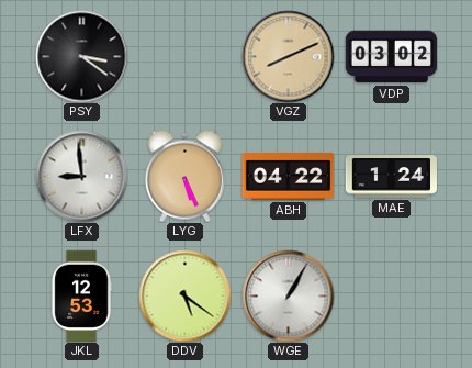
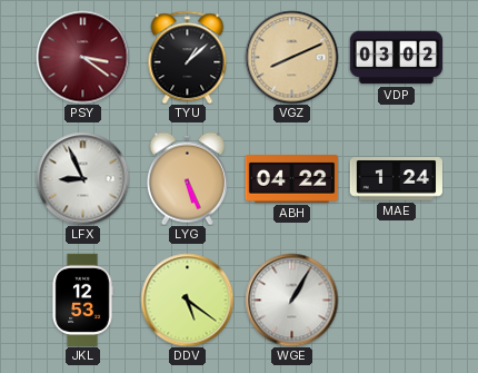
PSY dial: black -> burgundy (82, 57)
TYU: none -> 1:08 (188, 57)
LFX: 8:59 -> 8:56 (82, 178)
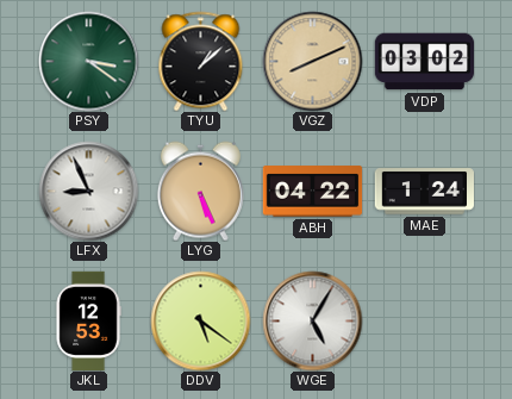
PSY dial: burgundy -> green (88, 61)
WGE: 1:05 -> 5:05 (312, 320)
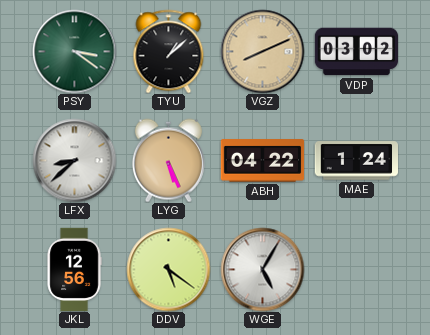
LFX: 8:56 -> 8:38 (74, 160)
JKL: 12:53 -> 12:56 (74, 269)
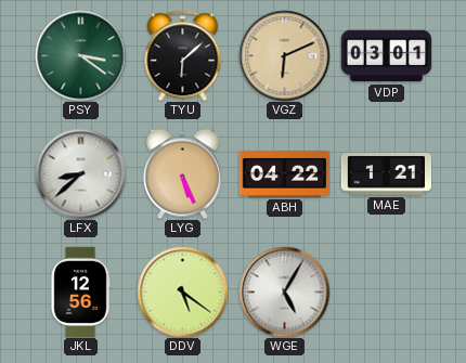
TYU: 1:08 -> 6:08 (183, 55)
VGZ: 8:11 -> 6:11 (284, 55)
VDP: 03:02 -> 03:01 (386, 56)
MAE: 1:24 -> 1:21 (386, 174)
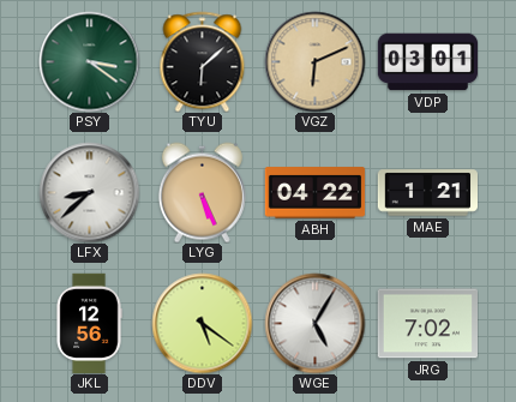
JRG: none -> 7:02 (427, 324)
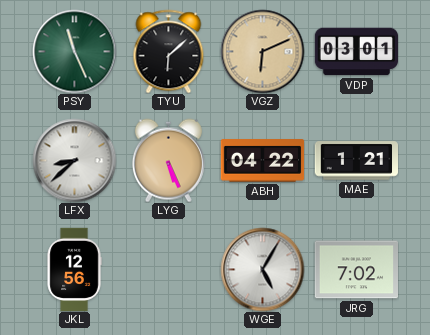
PSY: 3:21 -> 11:26 (74, 51)
DDV: 5:21 -> none (202, 323)
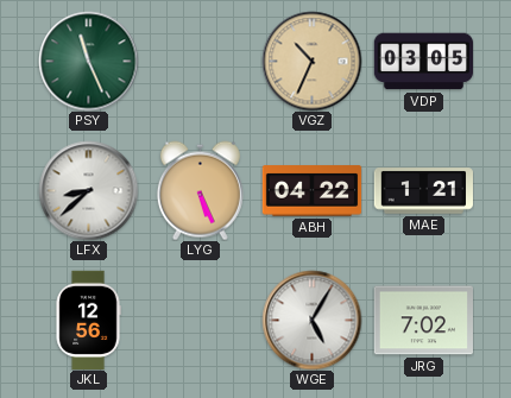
TYU: 6:08 -> none (169, 51)
VGZ: 6:11 -> 10:34 (311, 61)
VDP: 03:01 -> 03:05 (423, 62)
